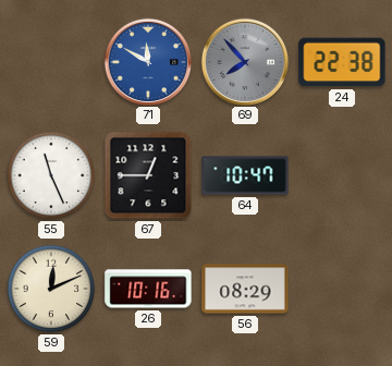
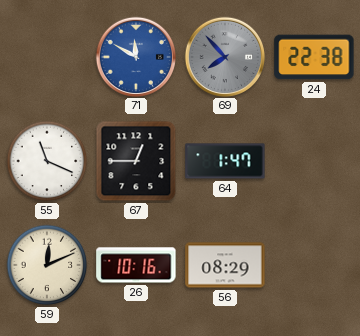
55: 11:26 -> 11:19 (47, 161)
64: 10:47 -> 1:47 (225, 161)
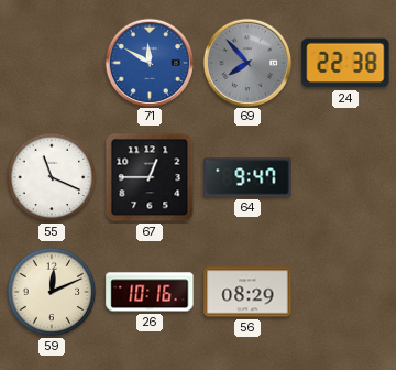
64: 1:47 -> 9:47 (248, 177)
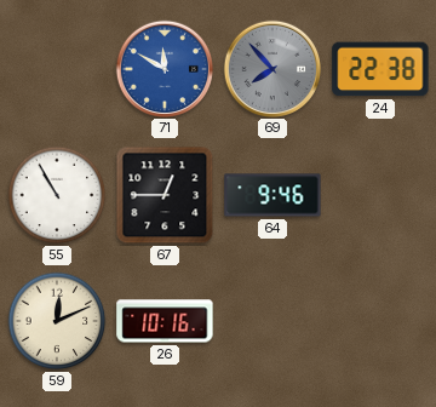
55: 11:19 -> 10:55 (57, 195)
64: 9:47 -> 9:46 (272, 195)
56: 08:29 -> none (248, 292)
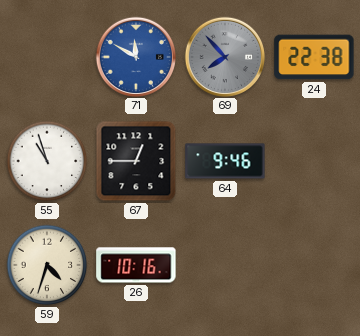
55: 10:55 -> 10:57 (47, 161)
59: 12:11 -> 4:33 (47, 265)
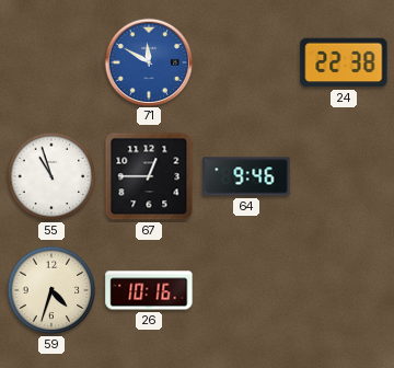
69: 7:53 -> none (224, 56)
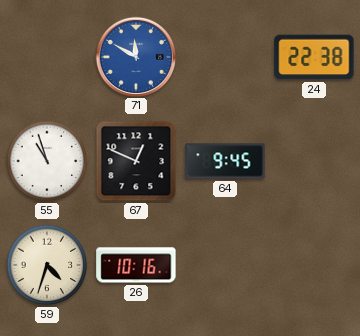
67: 12:45 -> 12:49 (136, 161)
64: 9:46 -> 9:45 (225, 161)
